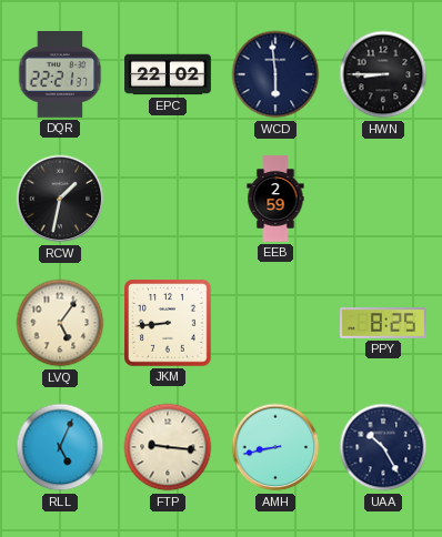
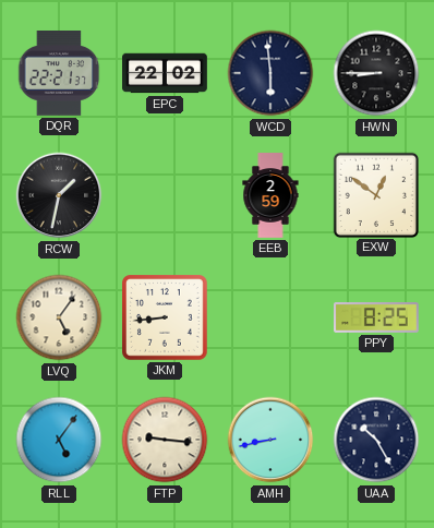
EXW: none -> 12:51 (375, 194)
RLL: 5:04 -> 5:06 (59, 440)
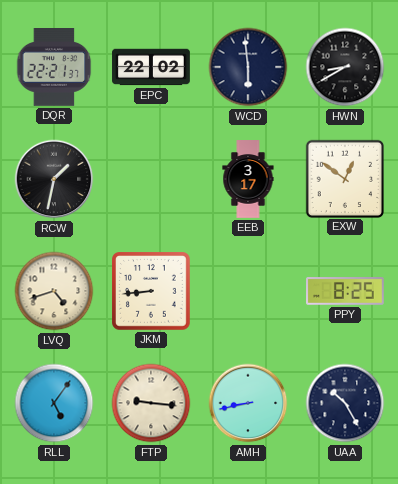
HWN: 8:45 -> 8:40 (345, 67)
EEB: 2:59 -> 3:17 (248, 179)
LVQ: 5:06 -> 4:42 (54, 291)
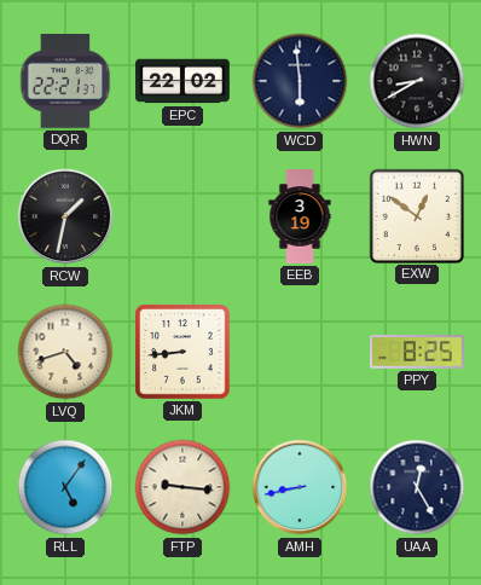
EEB: 3:17 -> 3:19 (300, 216)
UAA: 10:25 -> 12:25 (417, 487)
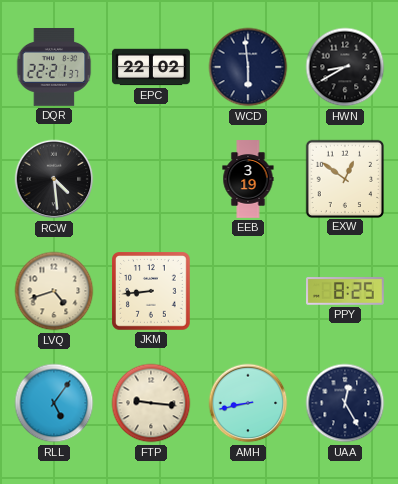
RCW: 1:32 -> 4:29 (54, 179)
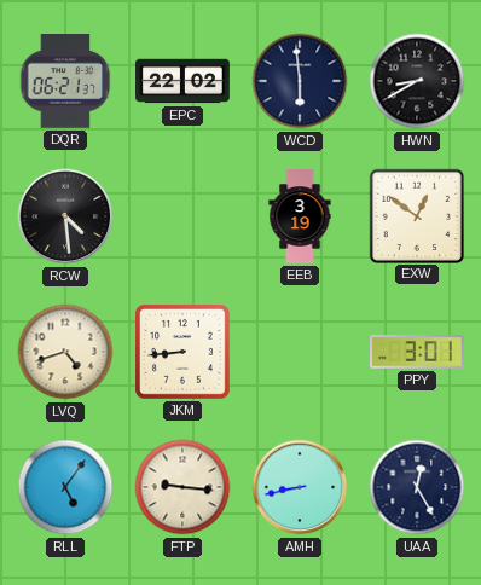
DQR: 22:21 -> 06:21 (65, 82)
PPY: 8:25 -> 3:01 (418, 352)
